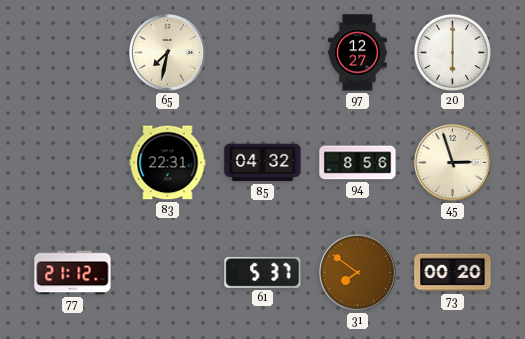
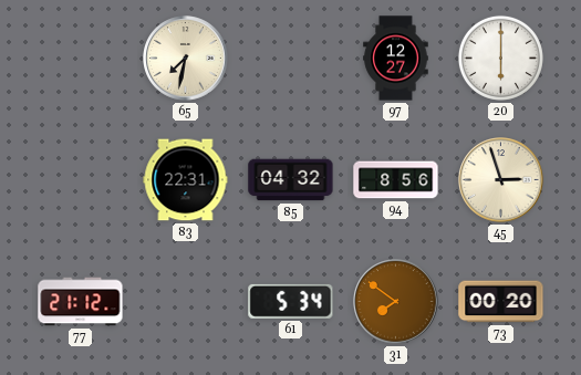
61: 5:37 -> 5:34 (291, 301)
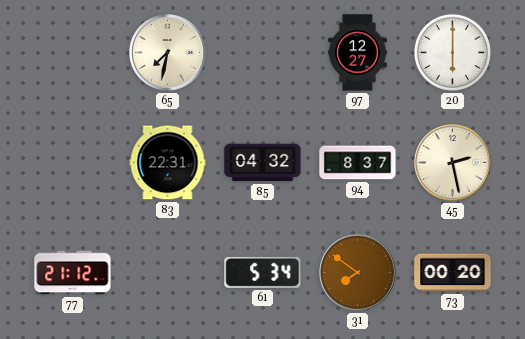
94: 8:56 -> 8:37 (358, 163)
45: 2:57 -> 2:28 (453, 163)
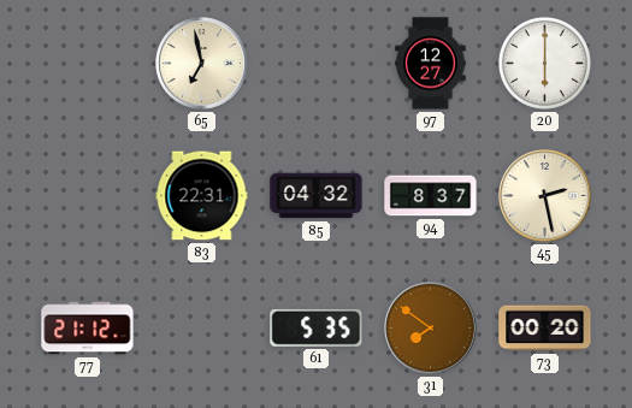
65: 7:32 -> 6:58 (202, 64)
61: 5:34 -> 5:35 (317, 327)
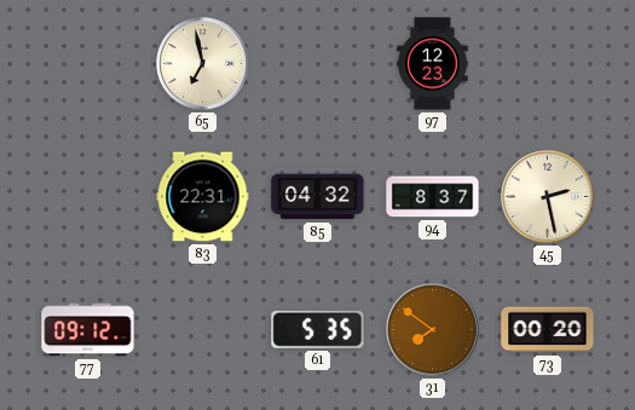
97: 12:27 -> 12:23 (433, 64)
20: 6:00 -> none (544, 63)
77: 21:12 -> 09:12 (88, 330)
